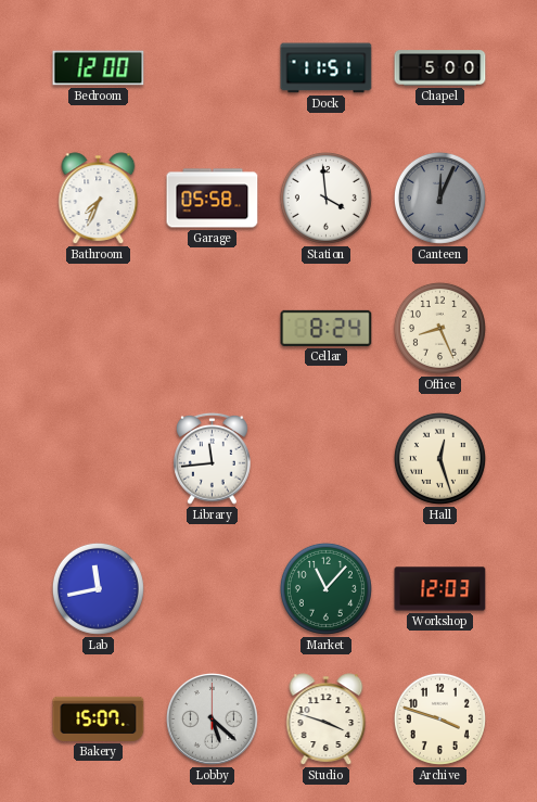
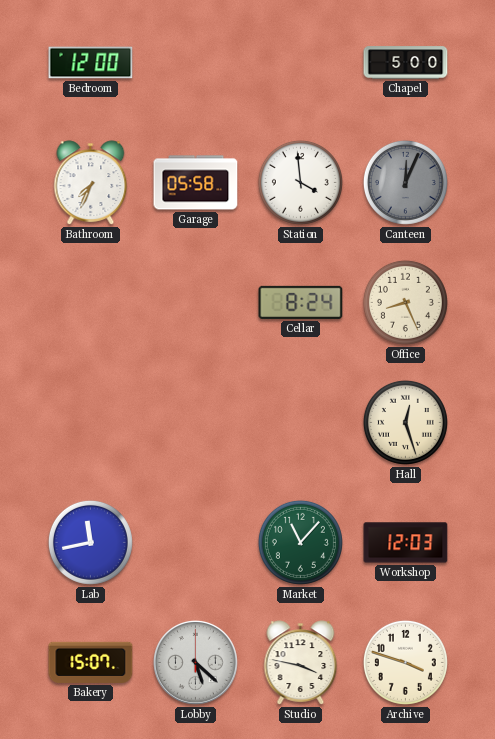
Dock: 11:51 -> none (327, 68)
Library: 11:44 -> none (213, 458)
Studio: 3:48 -> 3:47 (301, 663)
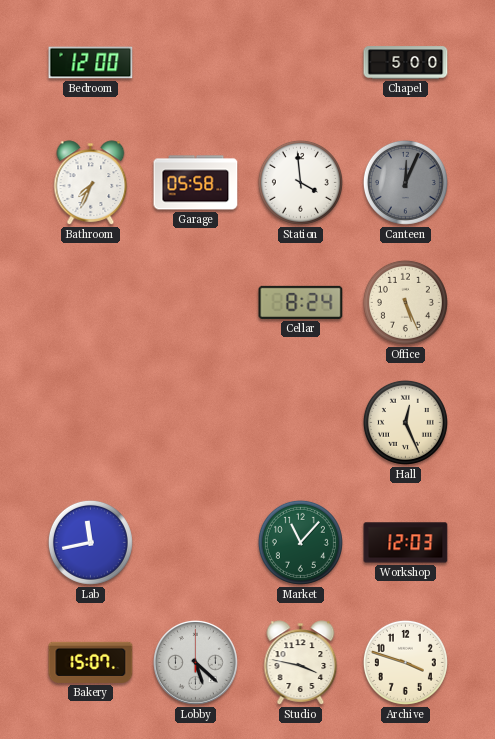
Office: 8:26 -> 5:26 (405, 302)
Hall: 12:27 -> 12:26 (405, 422)
